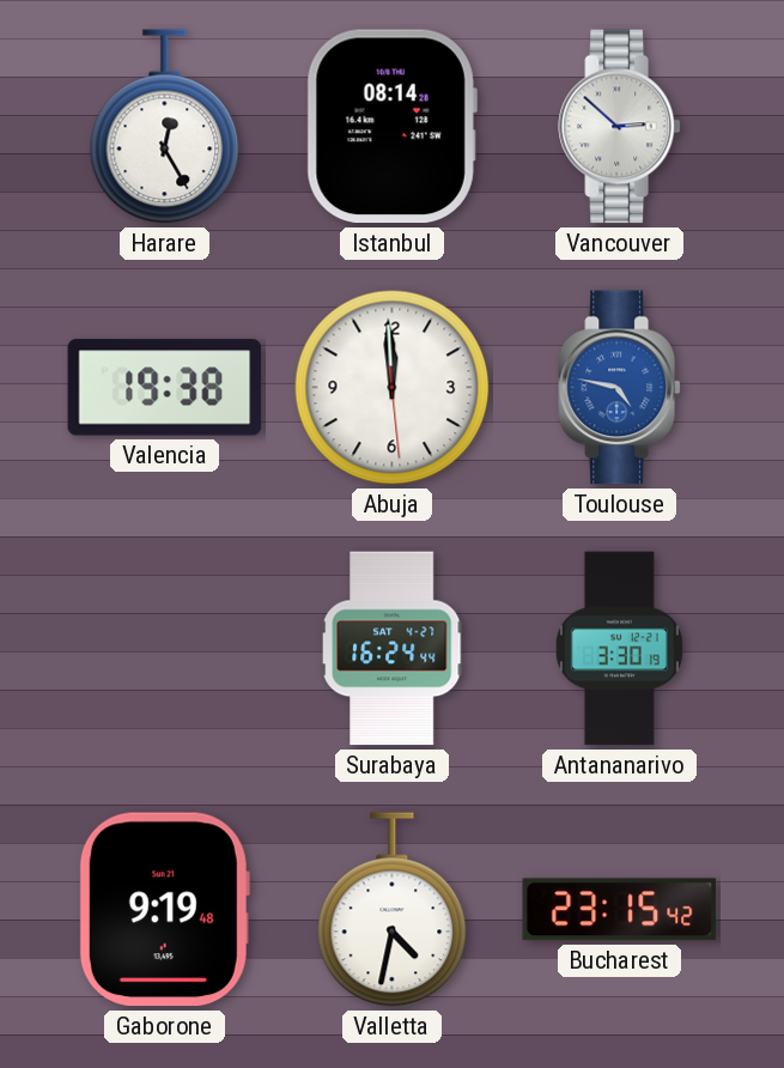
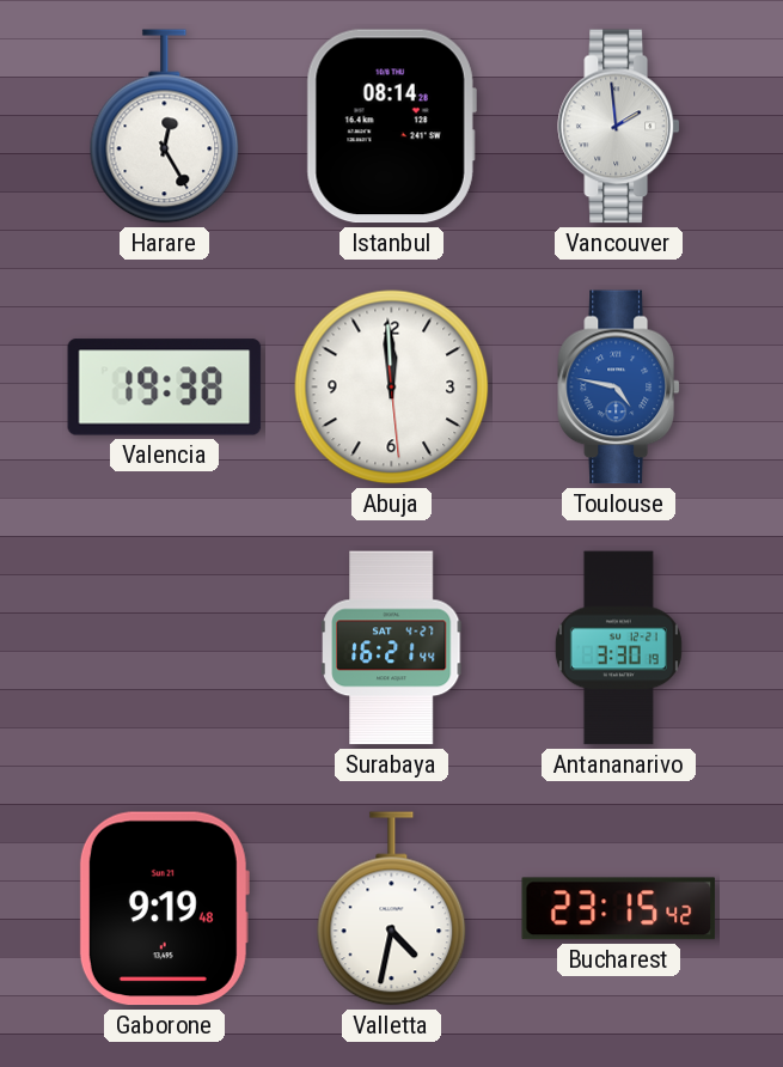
Vancouver: 2:52 -> 1:59 (619, 127)
Surabaya: 16:24 -> 16:21 (393, 648)
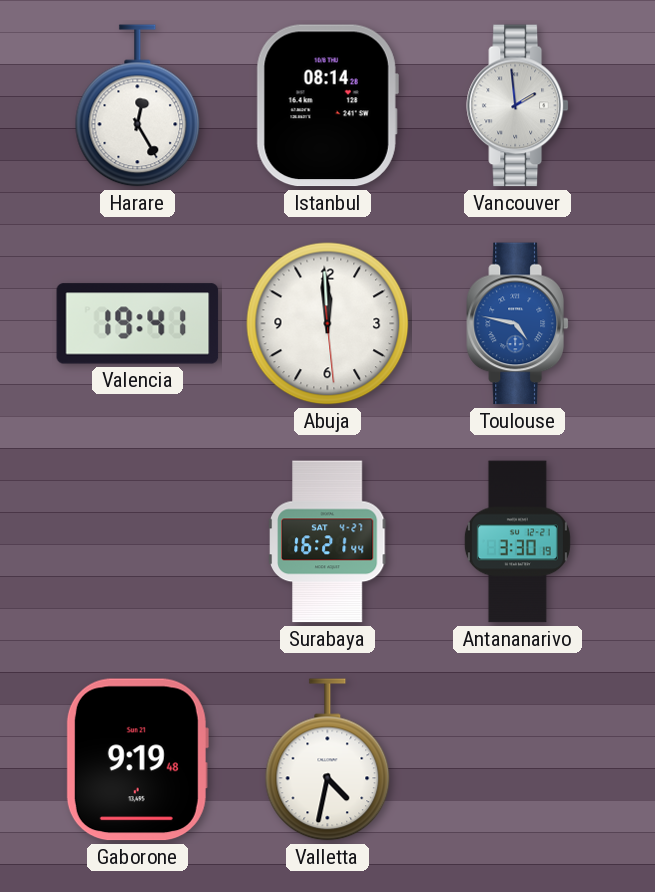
Valencia: 19:38 -> 19:41 (138, 324)
Bucharest: 23:15 -> none (619, 909)
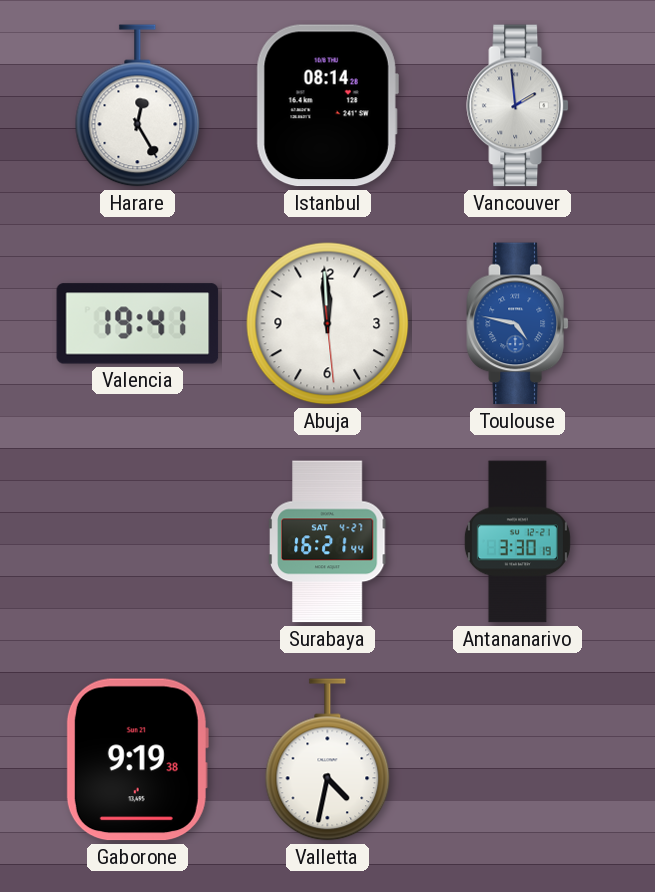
Gaborone: 9:19:48 -> 9:19:38 (137, 760)
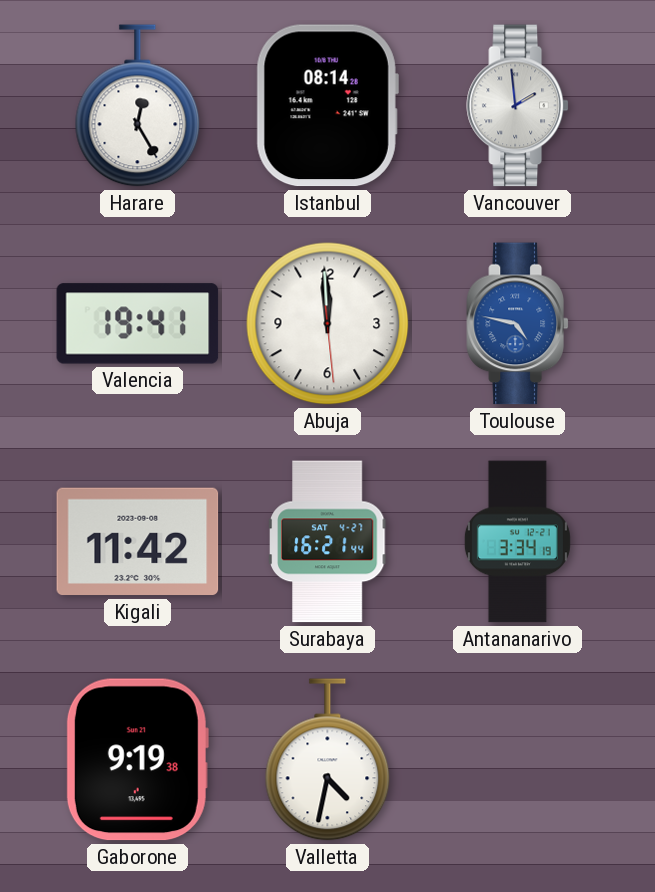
Kigali: none -> 11:42 (138, 542)
Antananarivo: 3:30 -> 3:34 (517, 542)
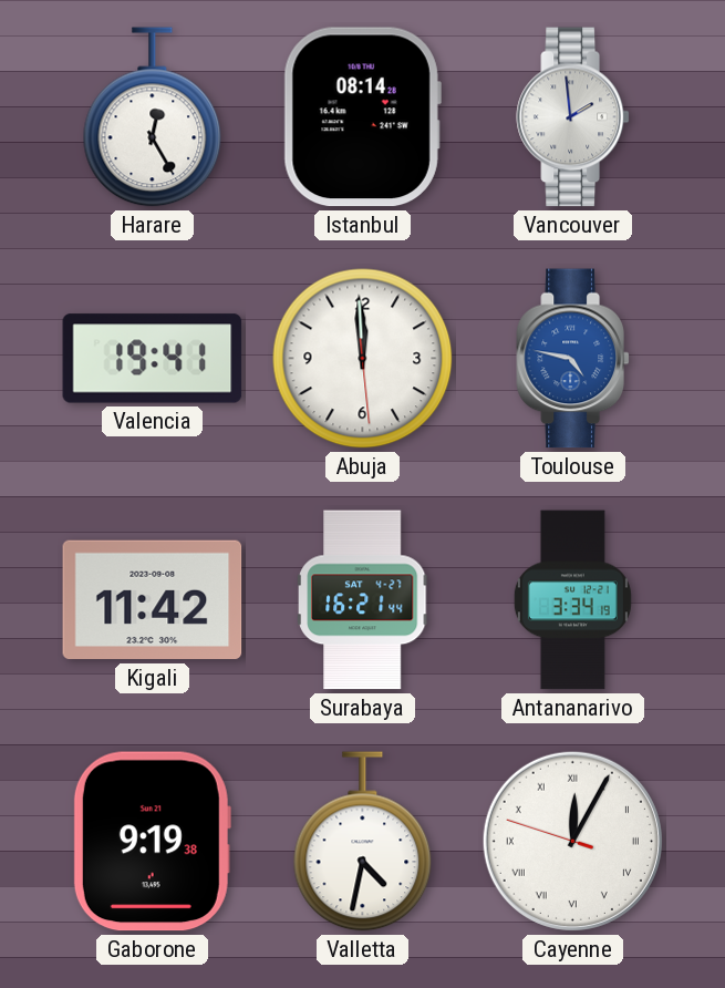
Cayenne: none -> 12:04 (572, 841)
